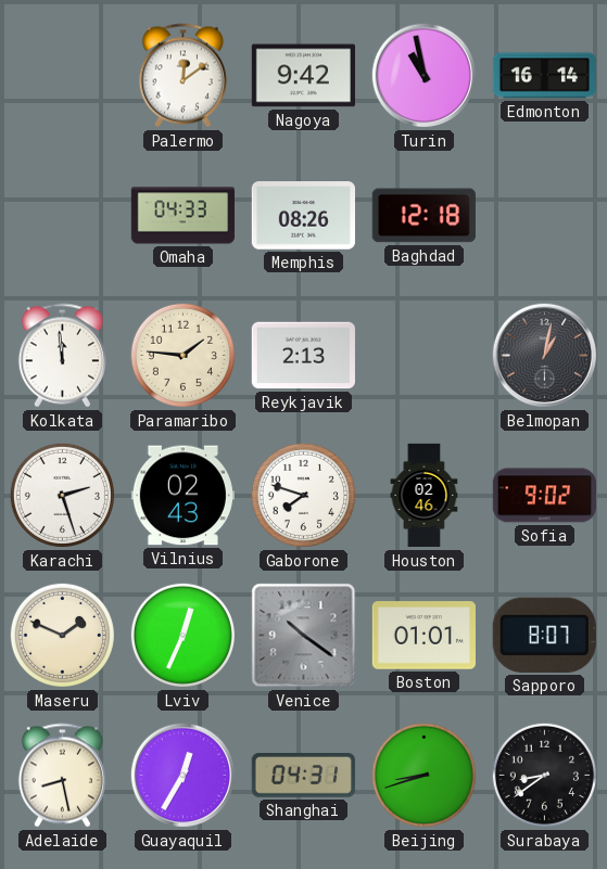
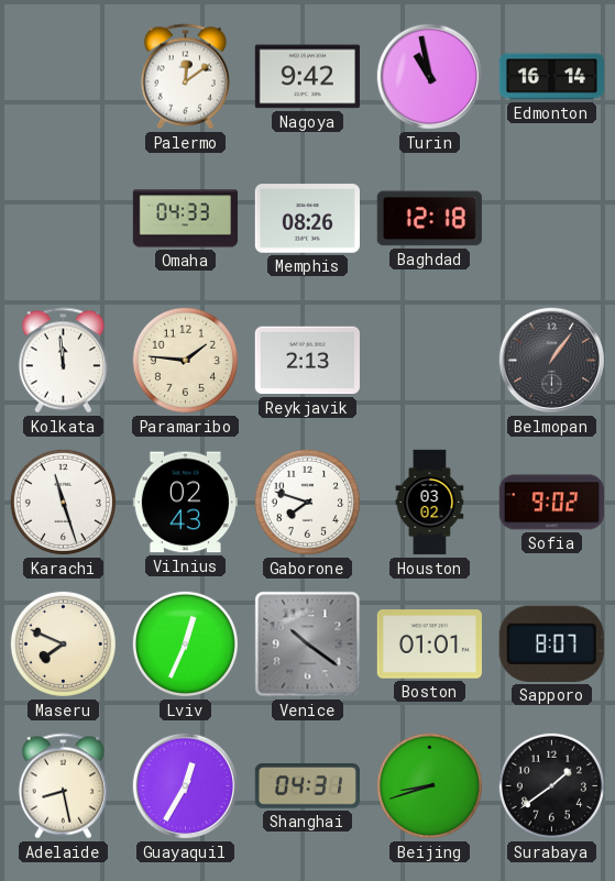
Belmopan: 1:02 -> 1:06 (552, 361)
Karachi: 2:27 -> 11:27 (63, 502)
Houston: 02:46 -> 03:02 (430, 503)
Maseru: 1:49 -> 7:49 (63, 643)
Surabaya: 8:39 -> 1:39 (551, 785)
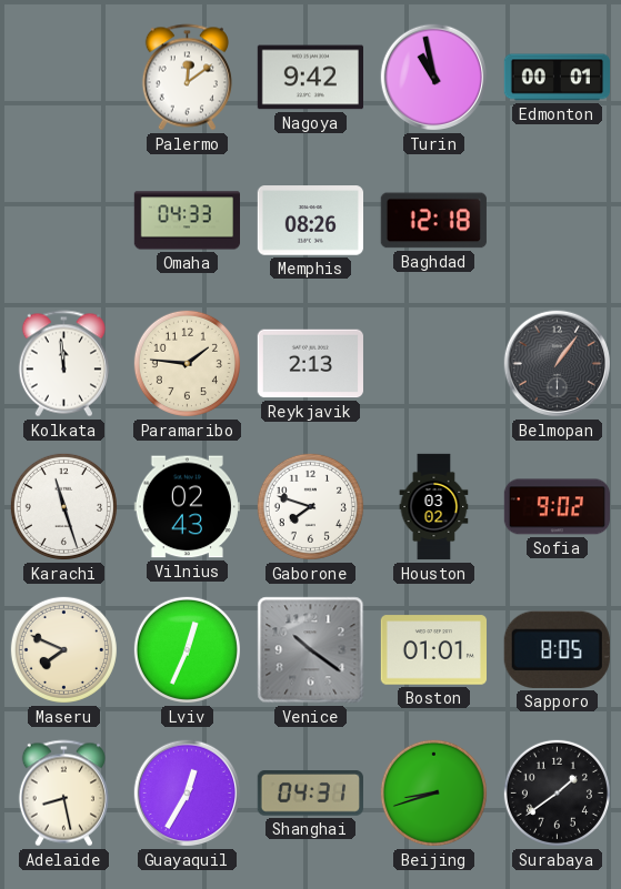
Edmonton: 16:14 -> 00:01 (557, 78)
Sapporo: 8:07 -> 8:05 (557, 649)
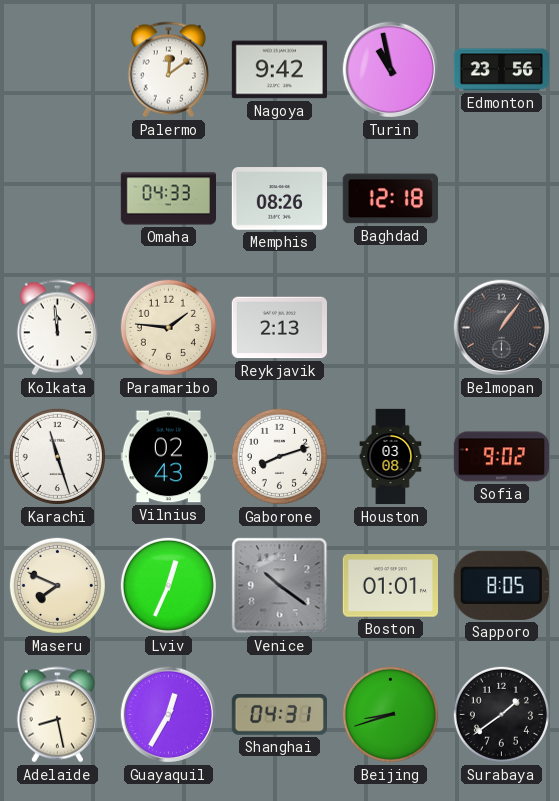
Edmonton: 00:01 -> 23:56 (501, 70)
Gaborone: 7:48 -> 8:12 (279, 456)
Houston: 03:02 -> 03:08 (391, 457)
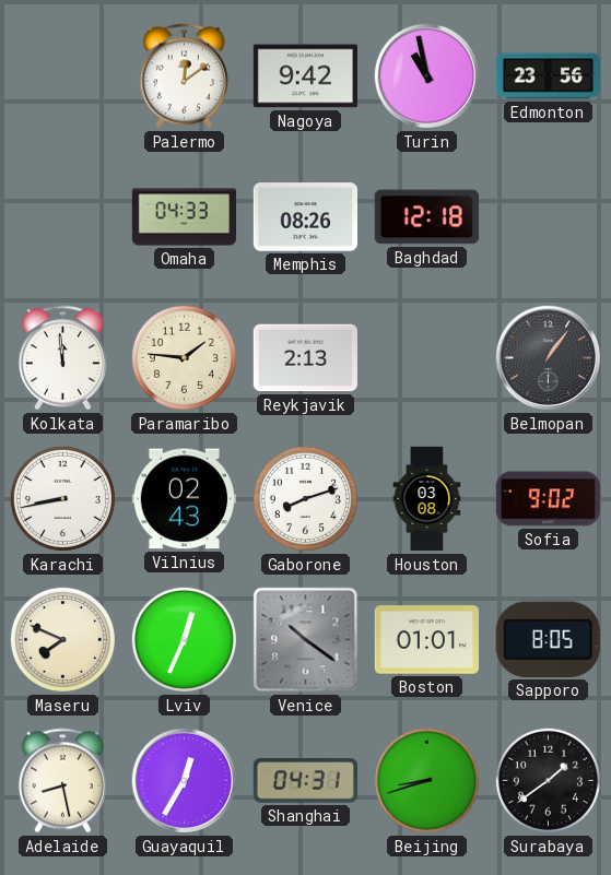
Karachi: 11:27 -> 8:43 (62, 498)
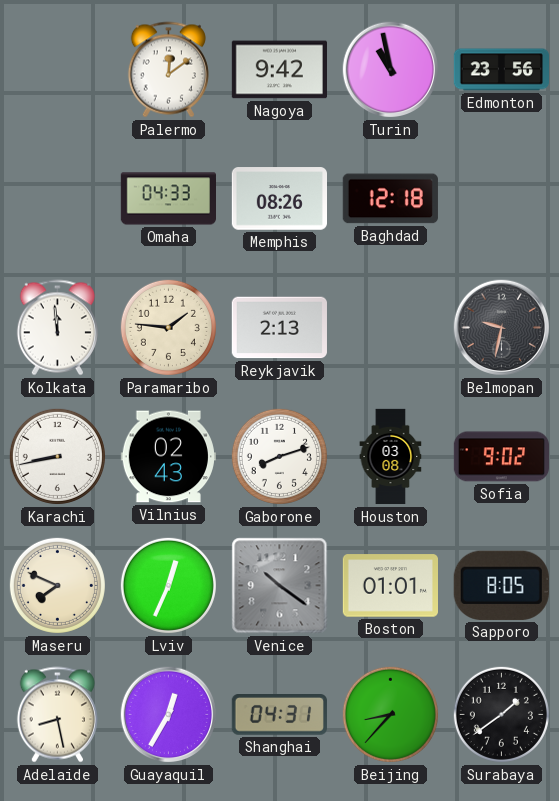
Belmopan: 1:06 -> 9:32 (502, 328)
Beijing: 8:42 -> 8:37 (390, 714)
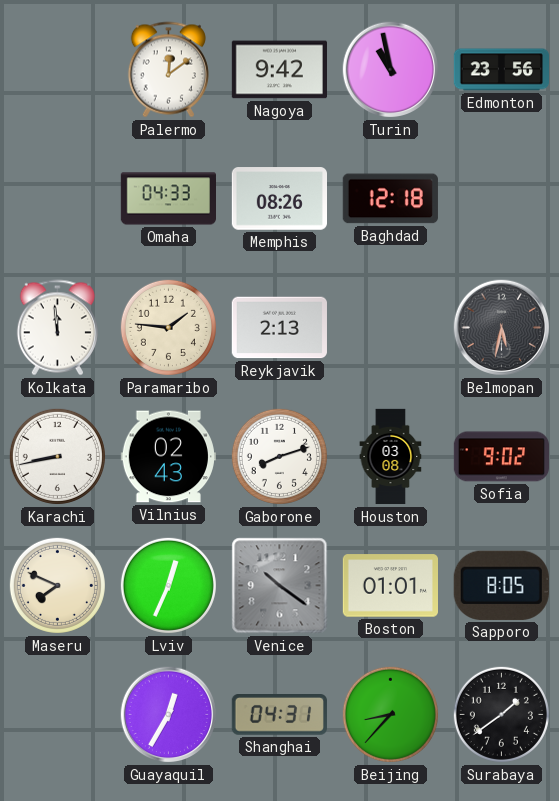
Belmopan: 9:32 -> 5:32 (502, 328)
Adelaide: 8:28 -> none (57, 715)
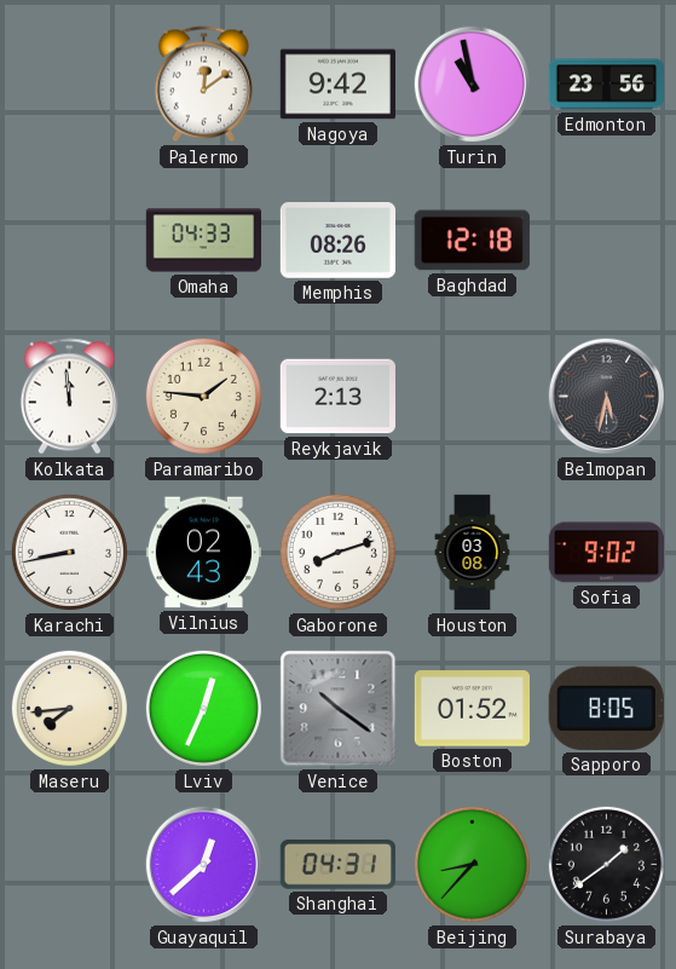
Maseru: 7:49 -> 7:44 (69, 708)
Boston: 01:01 -> 01:52 (472, 709)
Guayaquil: 12:35 -> 12:38 (204, 865)
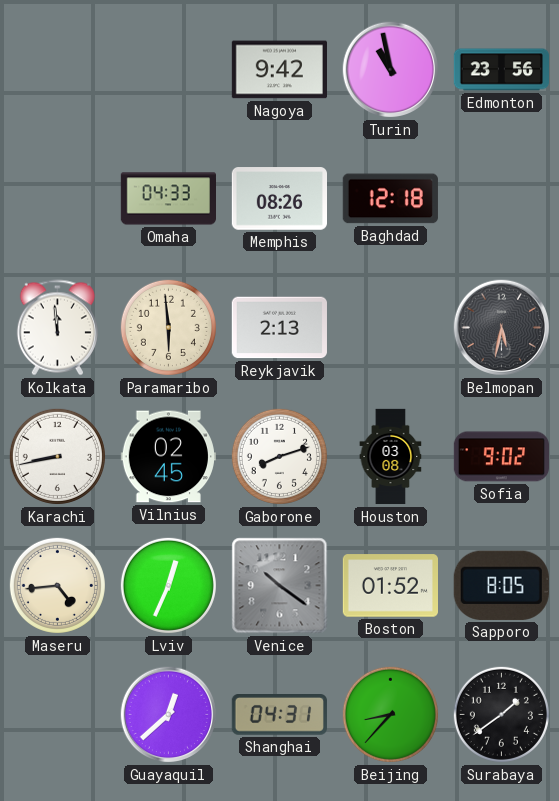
Palermo: 12:09 -> none (203, 85)
Paramaribo: 1:46 -> 5:59 (168, 327)
Vilnius: 02:43 -> 02:45 (168, 457)
Maseru: 7:44 -> 4:44 (57, 585)
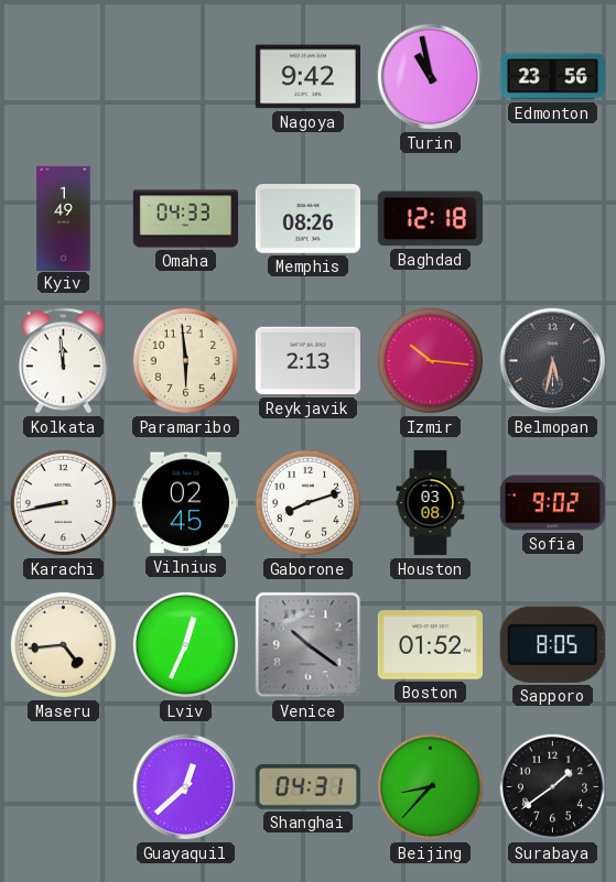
Kyiv: none -> 1:49 (64, 218)
Izmir: none -> 10:16 (430, 360)
